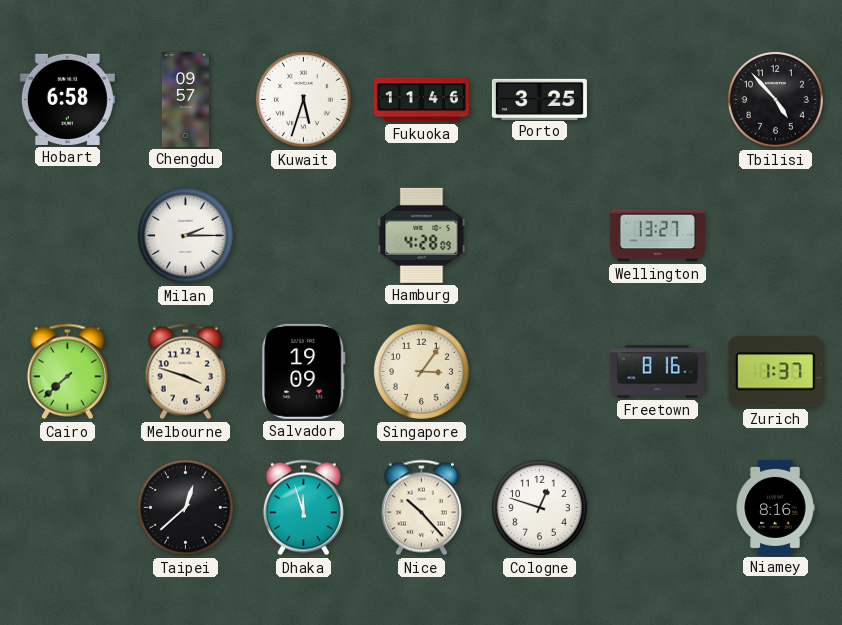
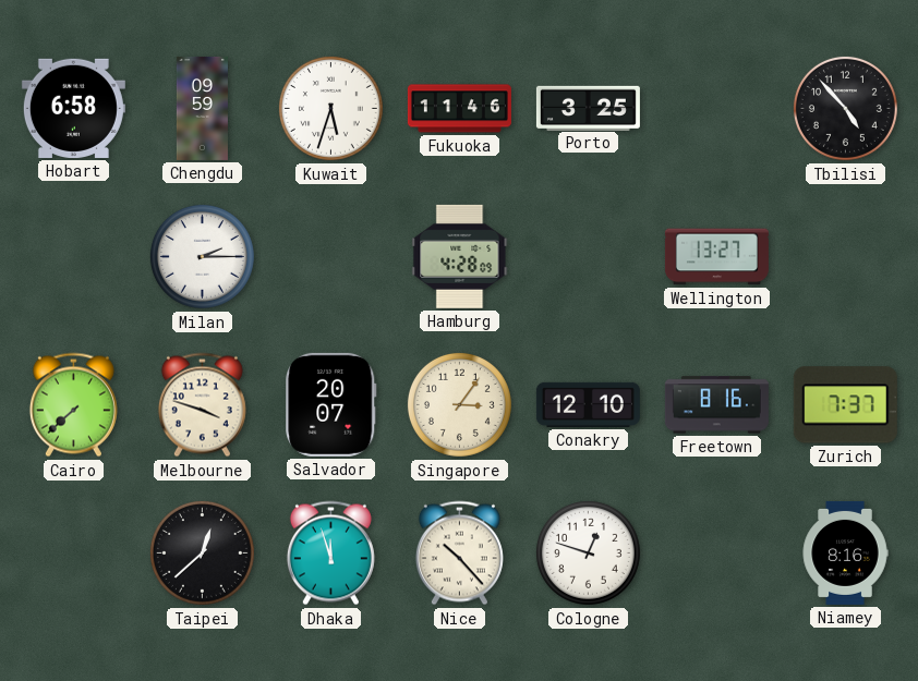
Chengdu: 09:57 -> 09:59 (202, 108)
Salvador: 19:09 -> 20:07 (331, 404)
Conakry: none -> 12:10 (588, 404)
Zurich: 1:37 -> 7:37 (845, 405)
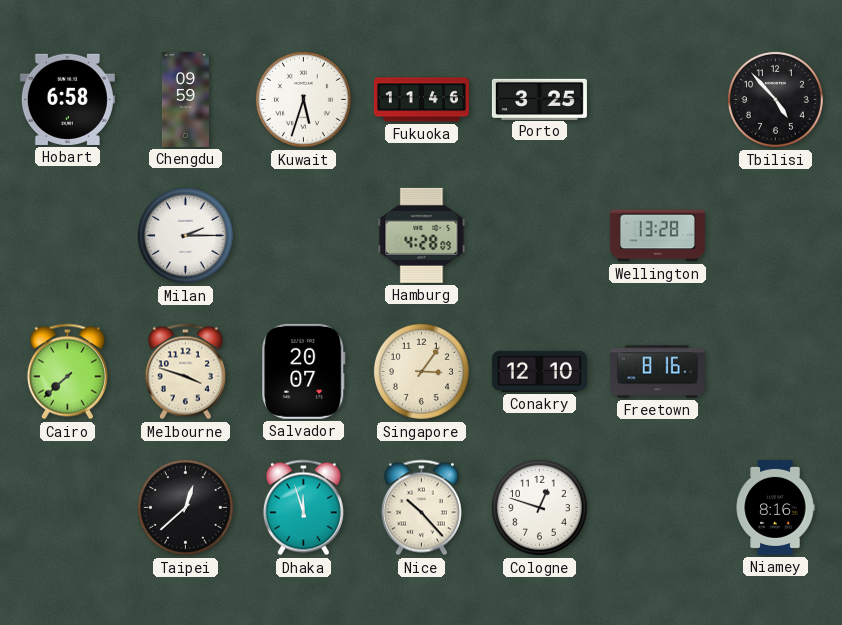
Wellington: 13:27 -> 13:28 (657, 236)
Zurich: 7:37 -> none (845, 405)
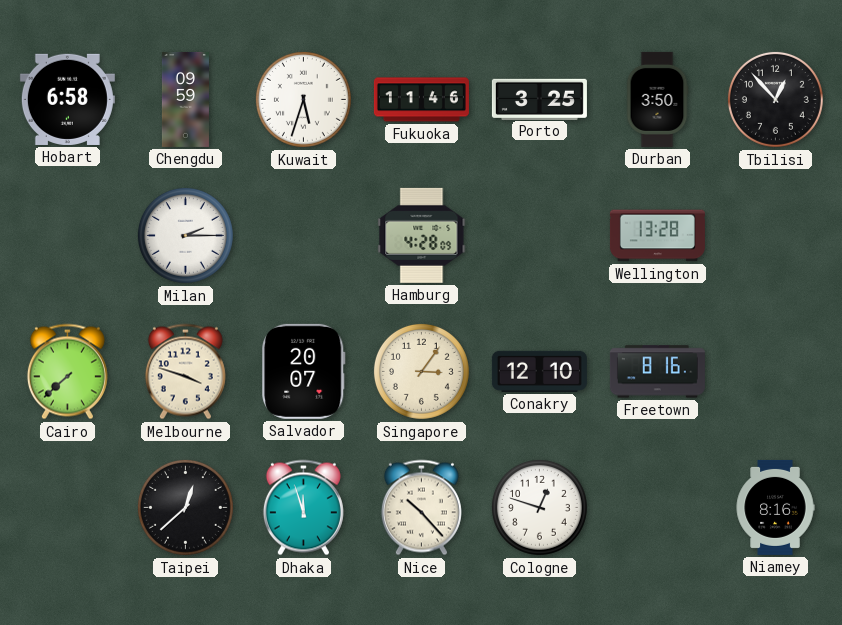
Durban: none -> 3:50 (657, 99)
Tbilisi: 4:53 -> 12:53 (775, 99)
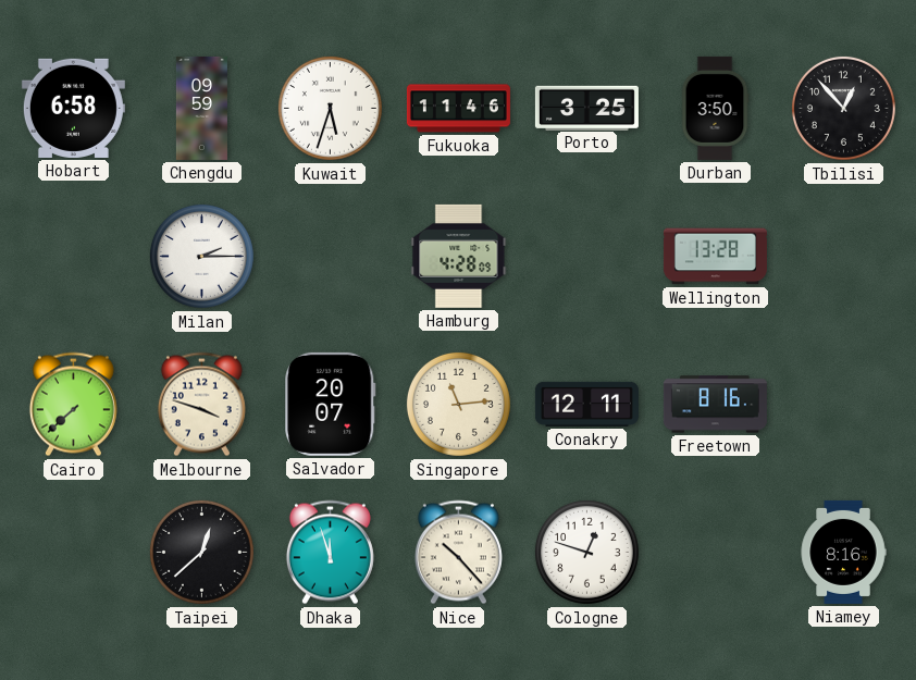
Singapore: 3:06 -> 11:14 (458, 404)
Conakry: 12:10 -> 12:11 (586, 404)
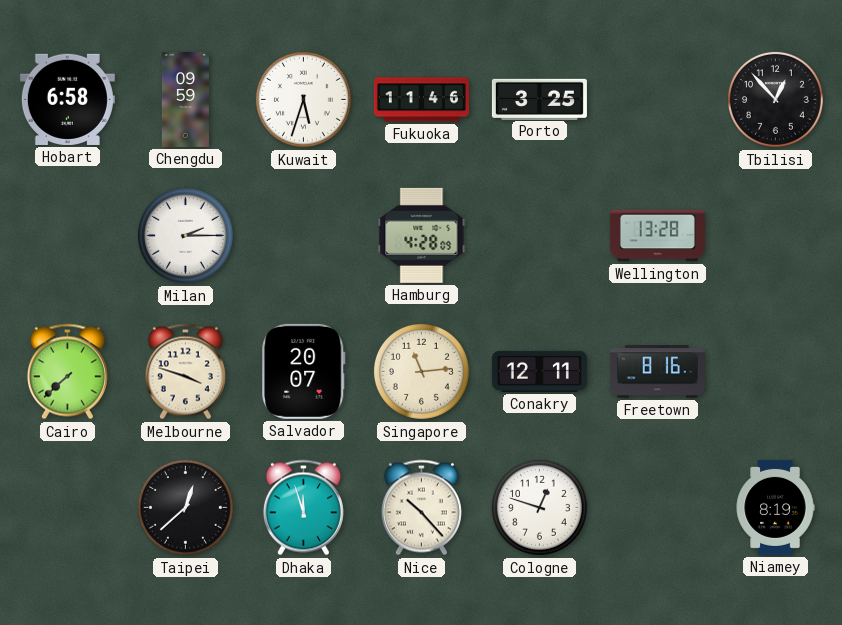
Durban: 3:50 -> none (715, 108)
Niamey: 8:16 -> 8:19 (775, 507)
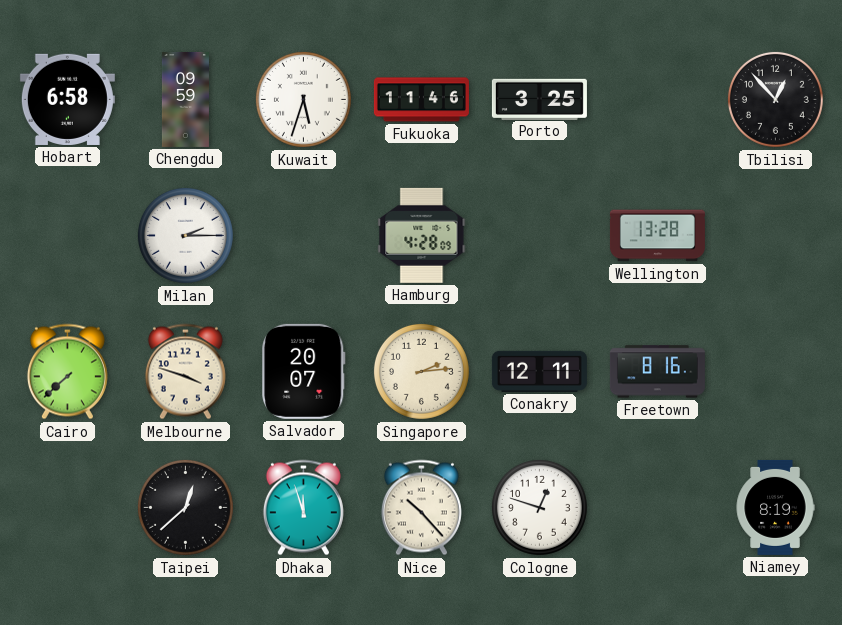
Singapore: 11:14 -> 2:14 (421, 371)
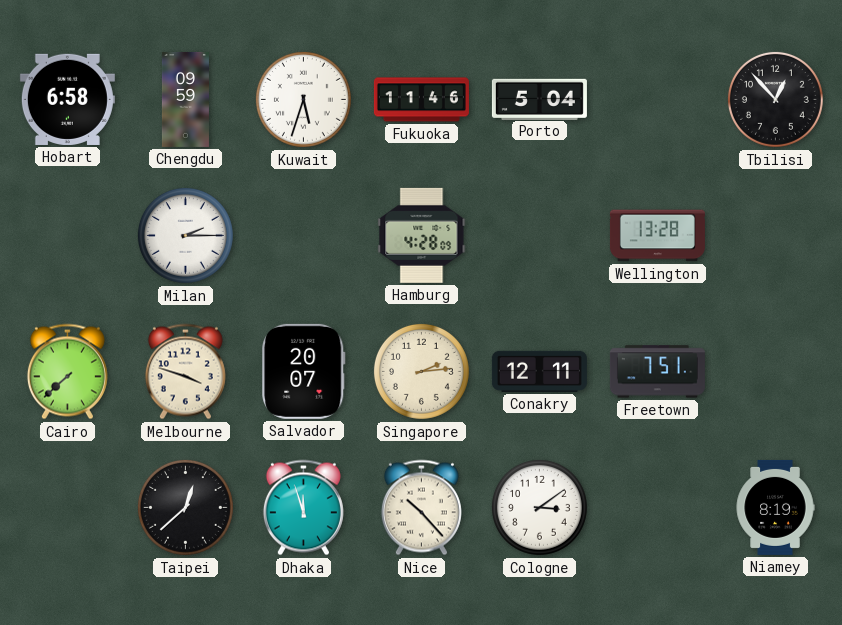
Porto: 3:25 -> 5:04 (539, 99)
Freetown: 8:16 -> 7:51 (657, 372)
Cologne: 12:48 -> 3:09 (539, 507)
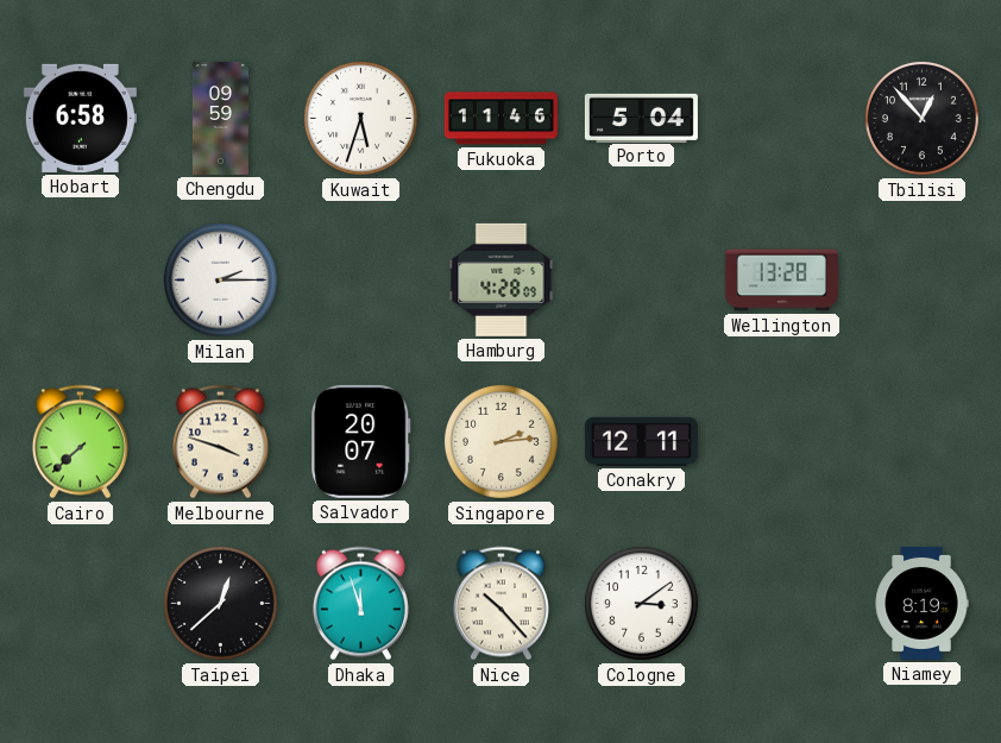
Freetown: 7:51 -> none (657, 372)
